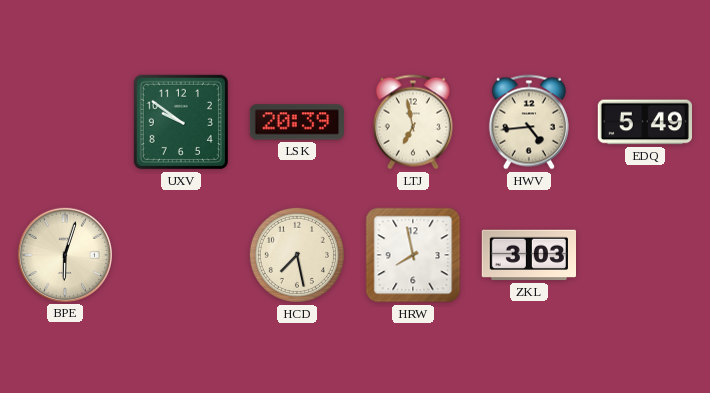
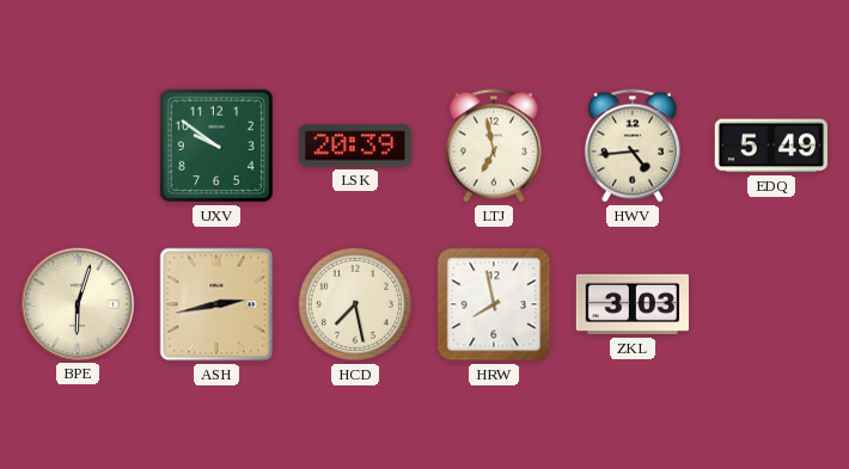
ASH: none -> 2:43 (216, 304)
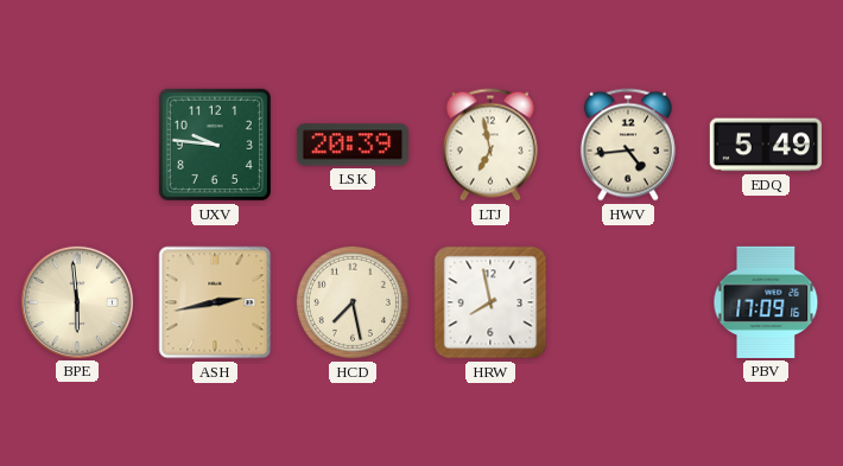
UXV: 9:51 -> 9:46 (215, 145)
BPE: 6:03 -> 5:59 (76, 301)
ZKL: 3:03 -> none (631, 304)
PBV: none -> 17:09 (766, 302)
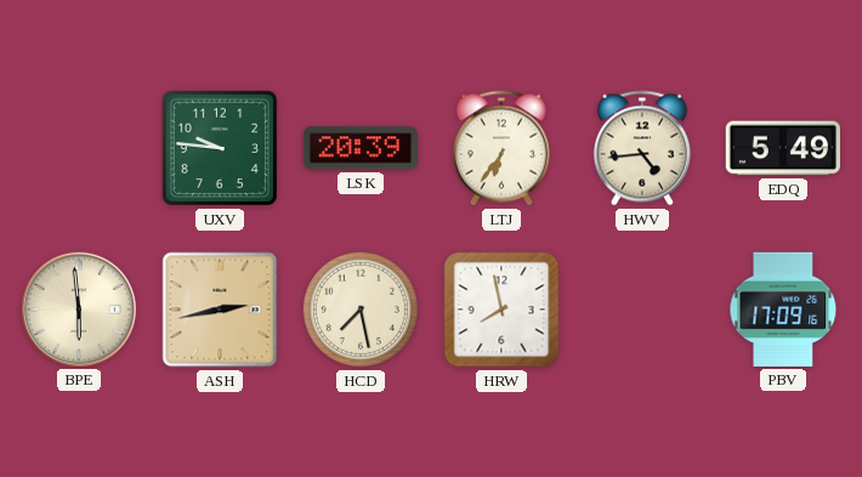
LTJ: 6:58 -> 6:36 (501, 148)
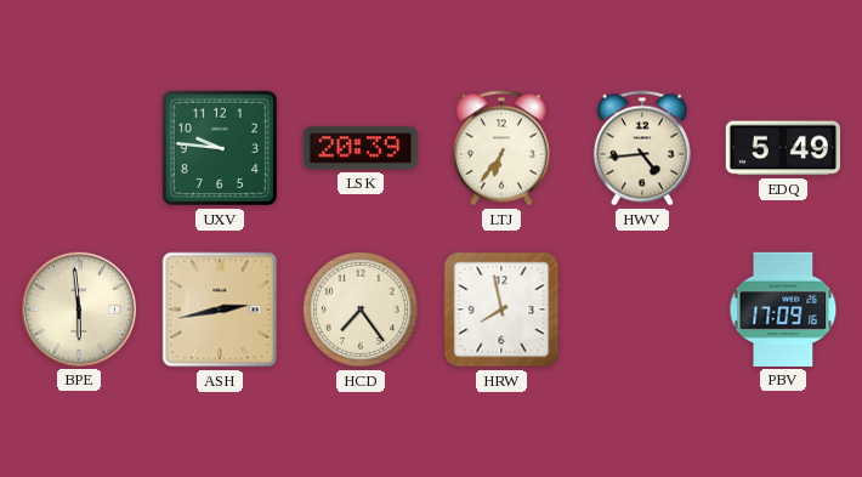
HCD: 7:28 -> 7:24 (361, 310)
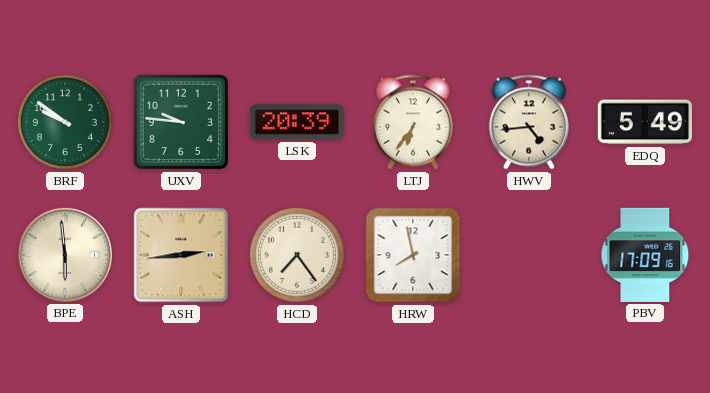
BRF: none -> 9:51 (65, 122)
ASH: 2:43 -> 2:44 (181, 255)
